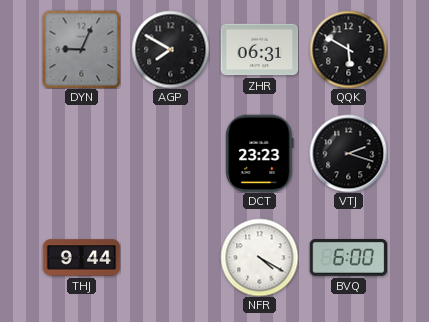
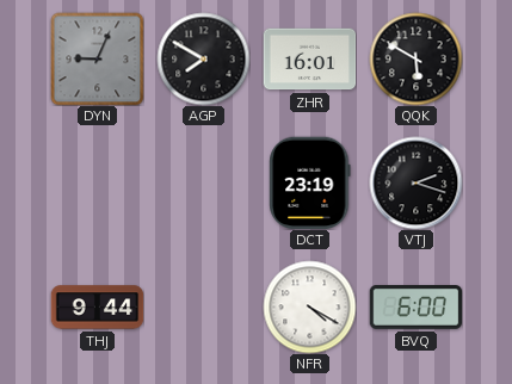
ZHR: 06:31 -> 16:01 (309, 60)
DCT: 23:23 -> 23:19 (310, 182)
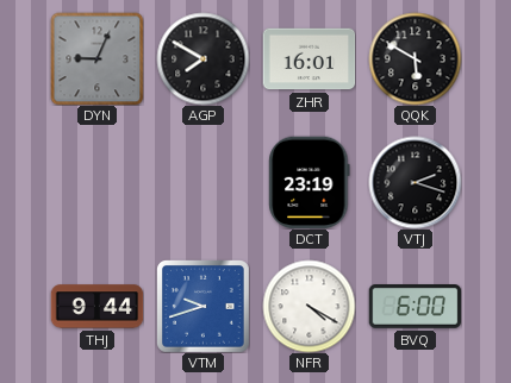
VTM: none -> 9:42 (204, 307)
